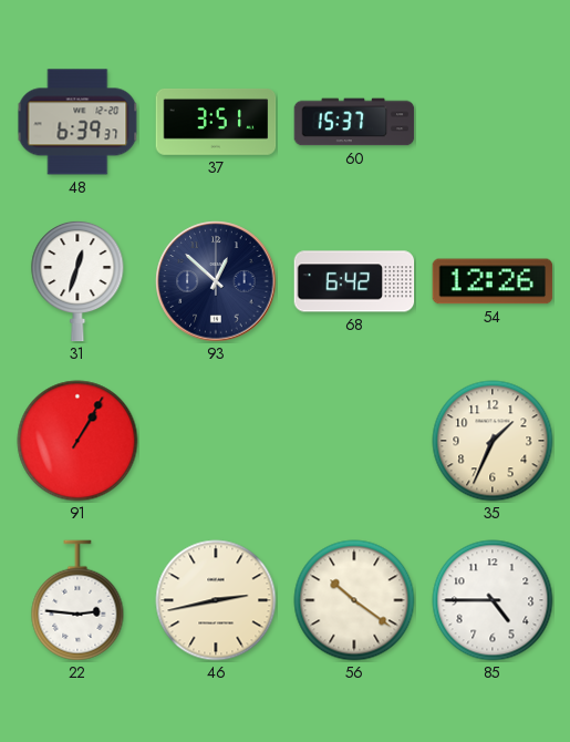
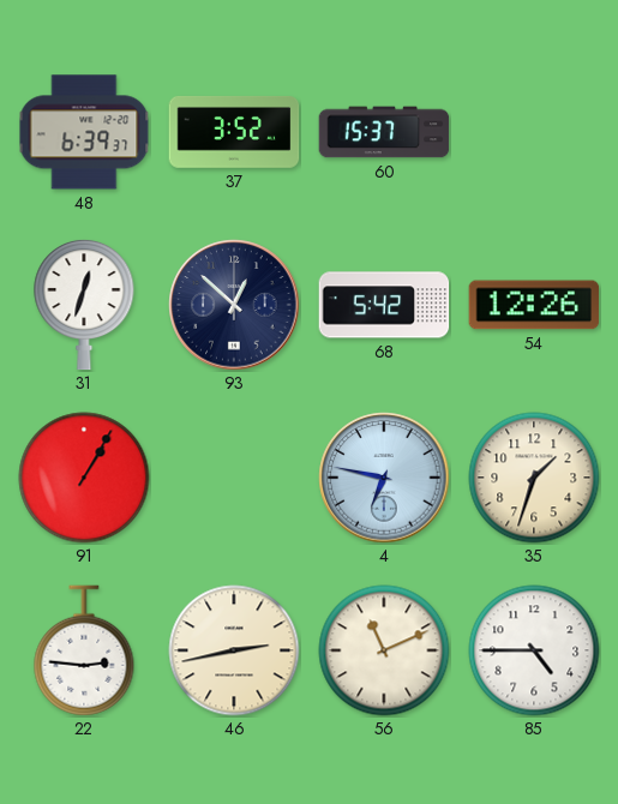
37: 3:51 -> 3:52 (234, 132)
68: 6:42 -> 5:42 (384, 305)
4: none -> 6:47 (384, 478)
35: 1:34 -> 1:33 (534, 478)
56: 10:21 -> 11:11 (384, 650)
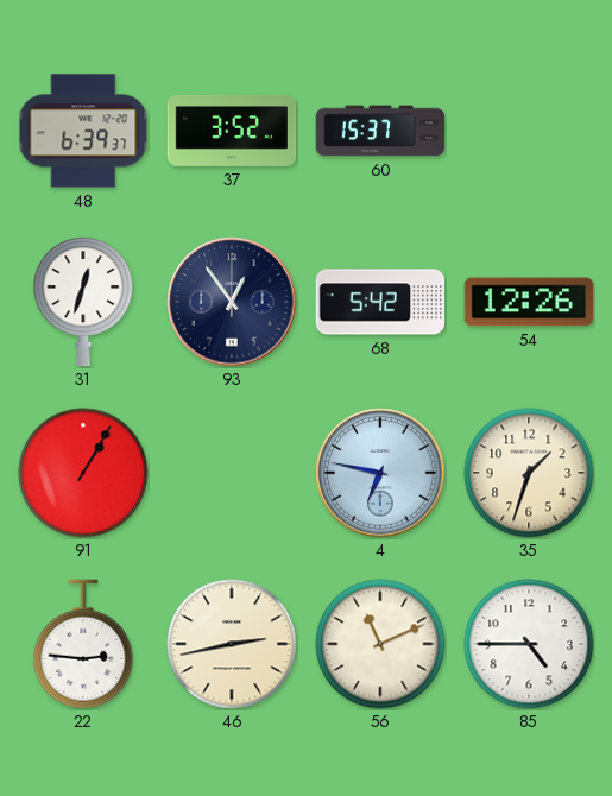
93: 12:52 -> 12:54 (232, 302)
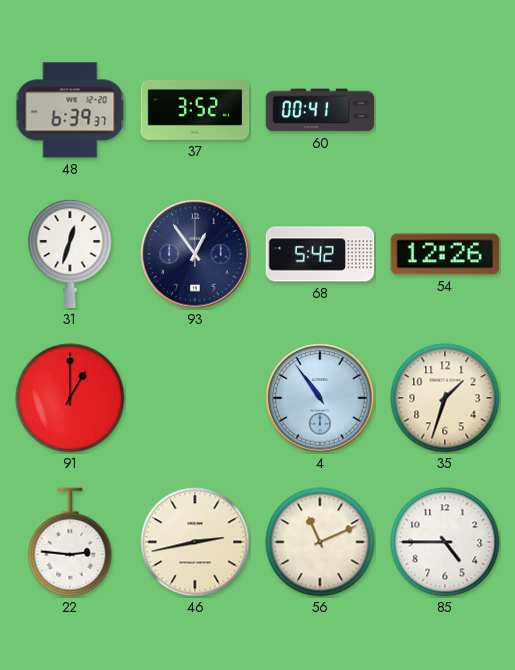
60: 15:37 -> 00:41 (320, 110)
91: 1:05 -> 1:00 (70, 398)
4: 6:47 -> 10:54 (320, 398)
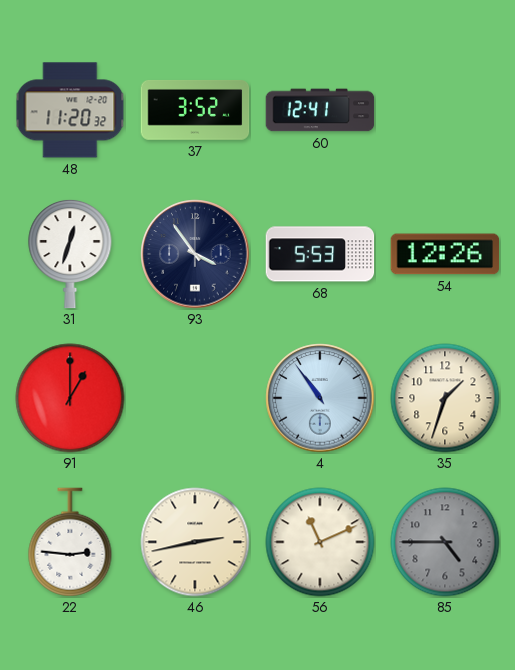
48: 6:39 -> 11:20 (70, 110)
60: 00:41 -> 12:41 (320, 110)
93: 12:54 -> 3:54 (195, 254)
68: 5:42 -> 5:53 (320, 254)
85 dial: white -> grey (445, 542)
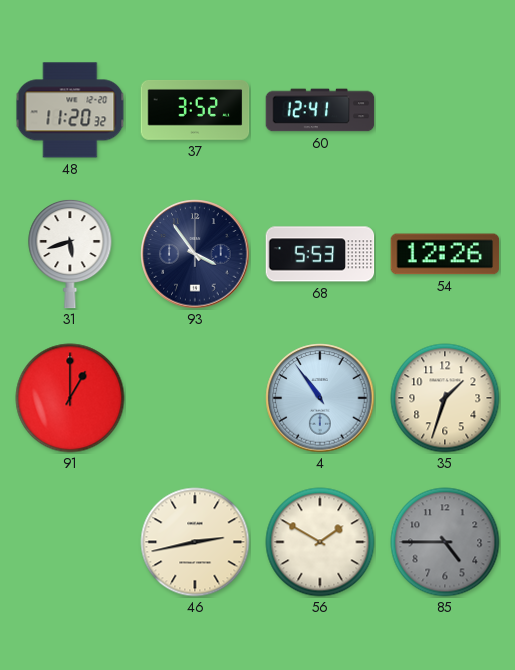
31: 12:33 -> 5:42 (70, 254)
22: 2:46 -> none (70, 542)
56: 11:11 -> 1:50 (320, 542)
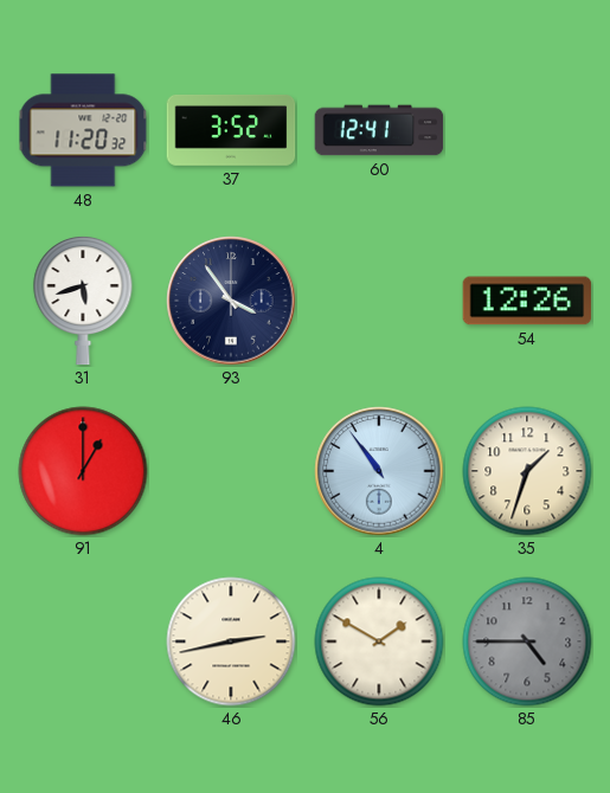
68: 5:53 -> none (320, 254)
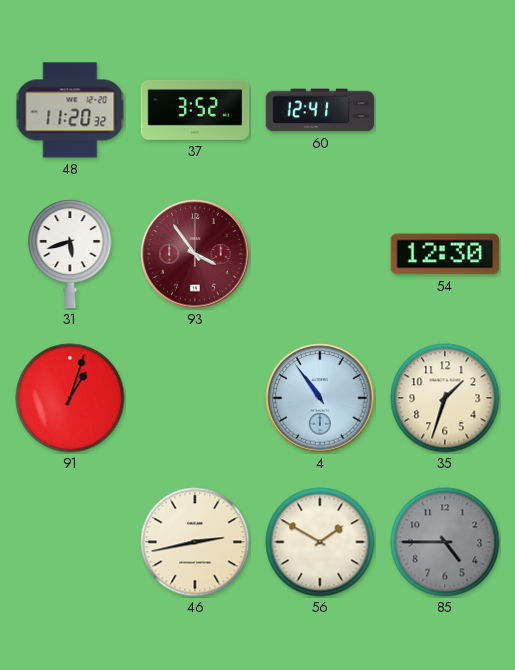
93 dial: navy -> burgundy (195, 254)
54: 12:26 -> 12:30 (445, 254)
91: 1:00 -> 1:03 (70, 398)
